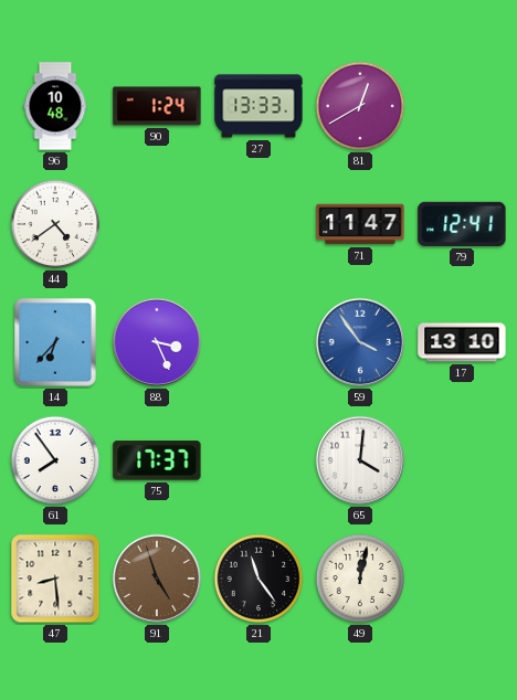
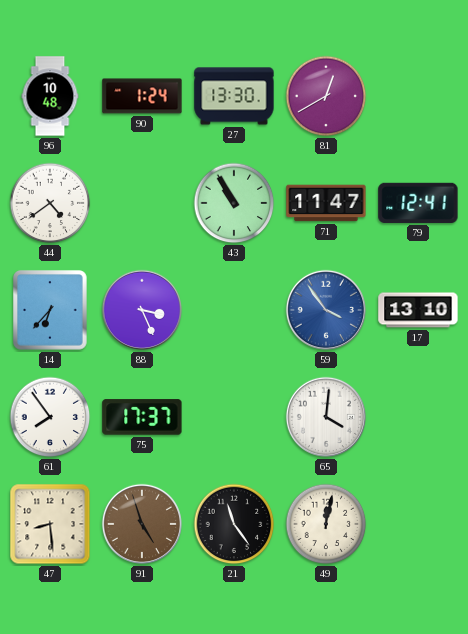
27: 13:33 -> 13:30 (234, 96)
43: none -> 10:55 (234, 203)
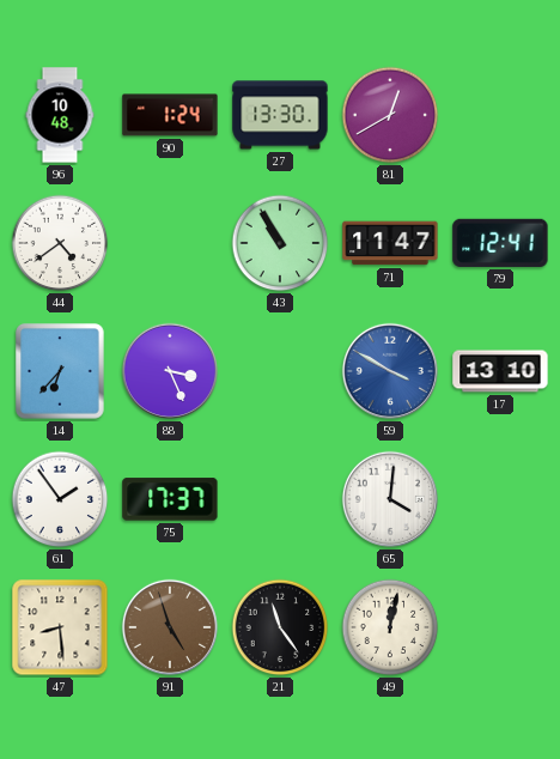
59: 3:54 -> 3:50 (390, 371)
61: 7:54 -> 1:54 (60, 499)
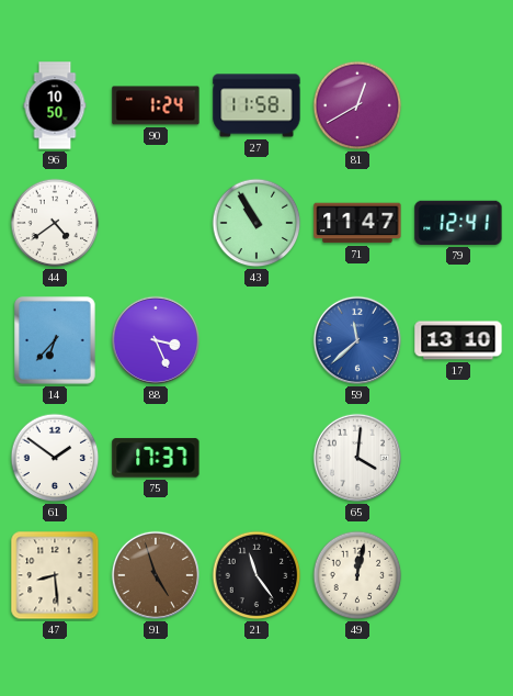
96: 10:48 -> 10:50 (55, 105)
27: 13:30 -> 11:58 (256, 105)
59: 3:50 -> 11:38 (357, 340)
61: 1:54 -> 1:51 (55, 458)
